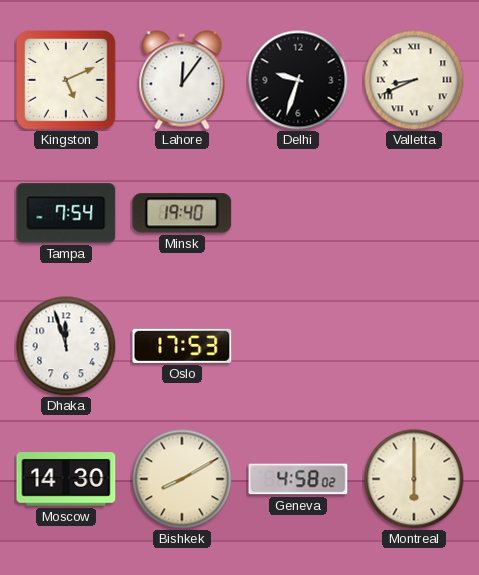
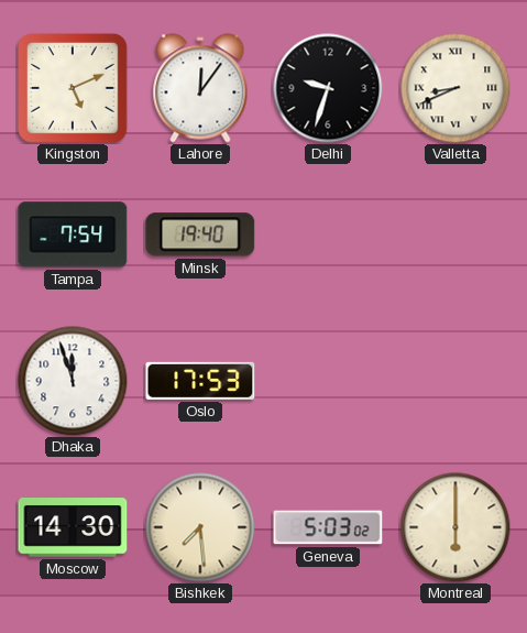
Bishkek: 8:10 -> 7:29 (200, 527)
Geneva: 4:58 -> 5:03 (328, 527)
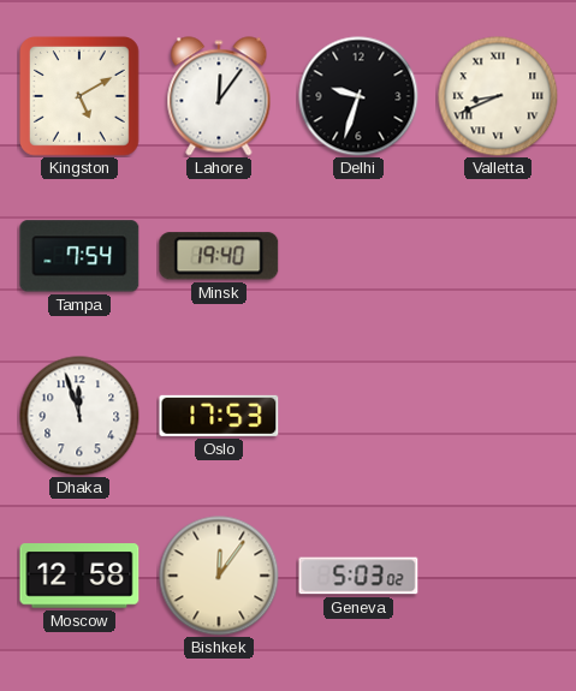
Kingston: 5:11 -> 5:10 (81, 97)
Moscow: 14:30 -> 12:58 (79, 576)
Bishkek: 7:29 -> 12:06 (219, 576)
Montreal: 6:00 -> none (455, 527)
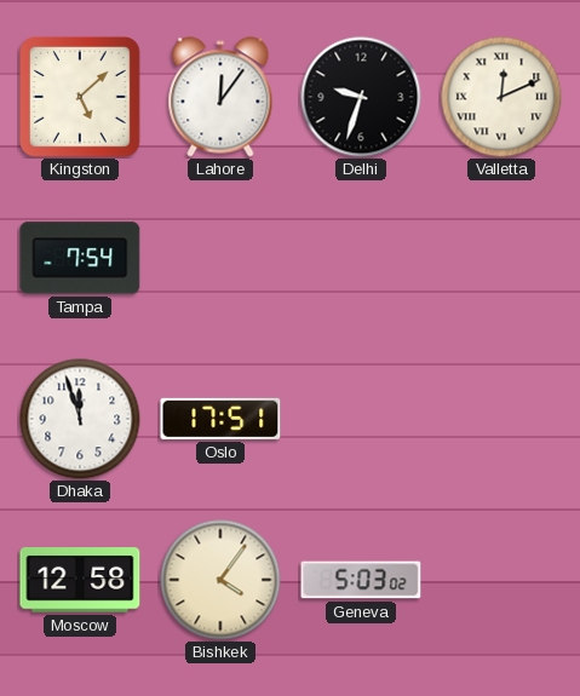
Kingston: 5:10 -> 5:08 (81, 98)
Valletta: 8:41 -> 12:11 (501, 97)
Minsk: 19:40 -> none (219, 256)
Oslo: 17:53 -> 17:51 (220, 419)
Bishkek: 12:06 -> 4:06 (220, 580)
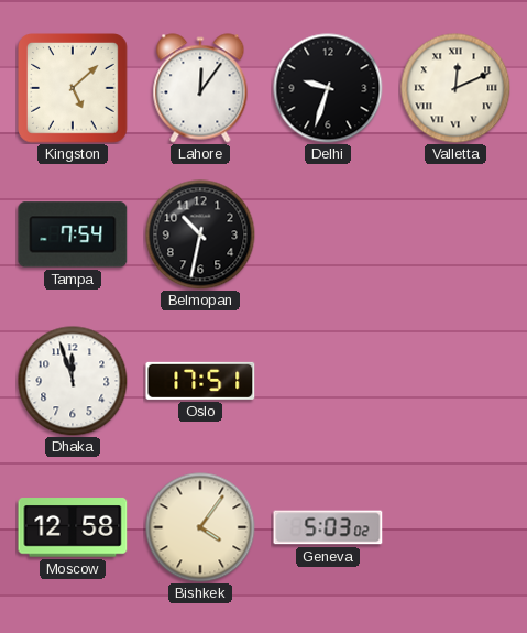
Belmopan: none -> 10:32 (200, 234)
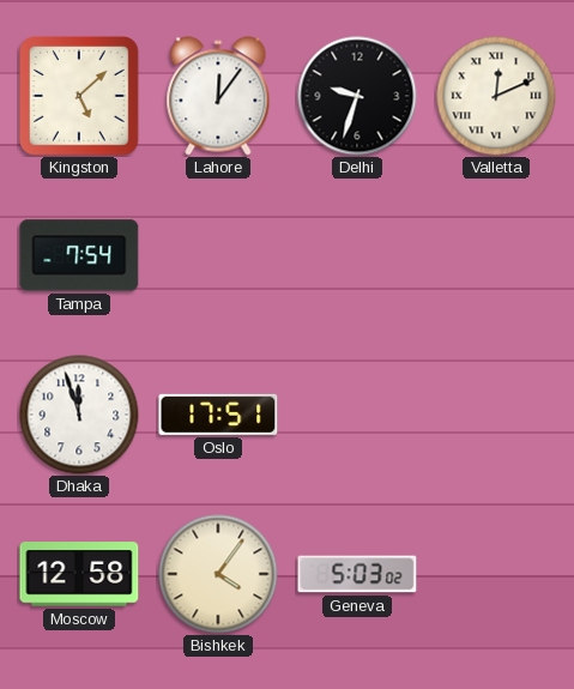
Belmopan: 10:32 -> none (200, 234)
